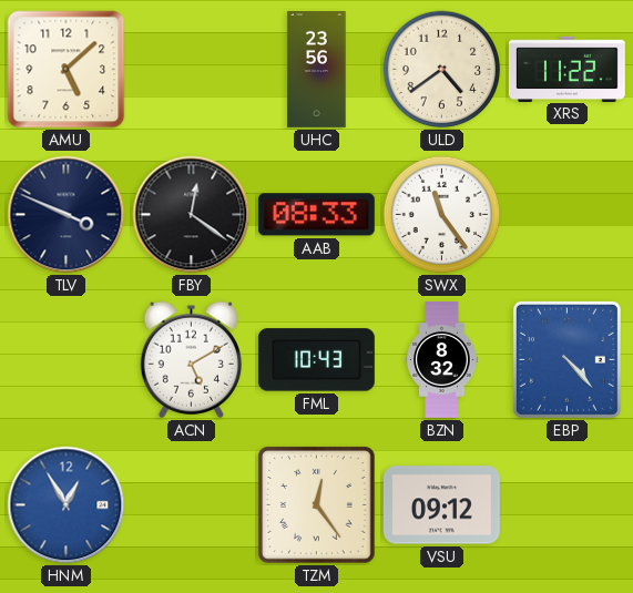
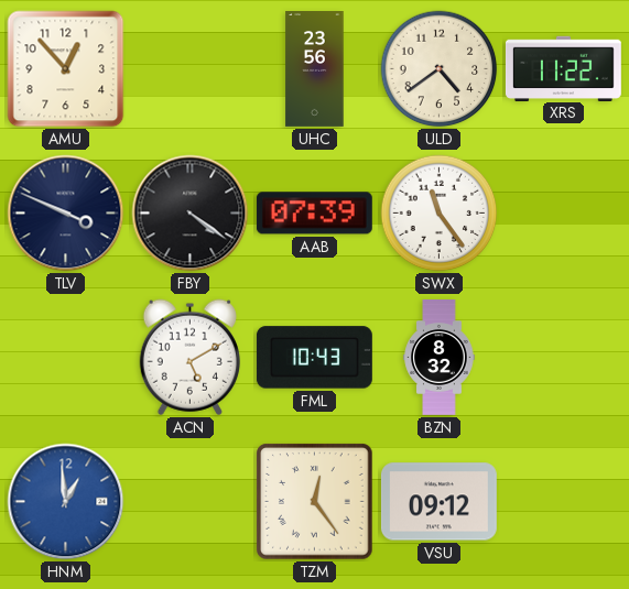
AMU: 5:08 -> 12:53 (66, 69)
FBY: 12:21 -> 4:21 (191, 214)
AAB: 08:33 -> 07:39 (314, 214)
EBP: 4:23 -> none (566, 359)
HNM: 12:55 -> 12:59 (66, 502)
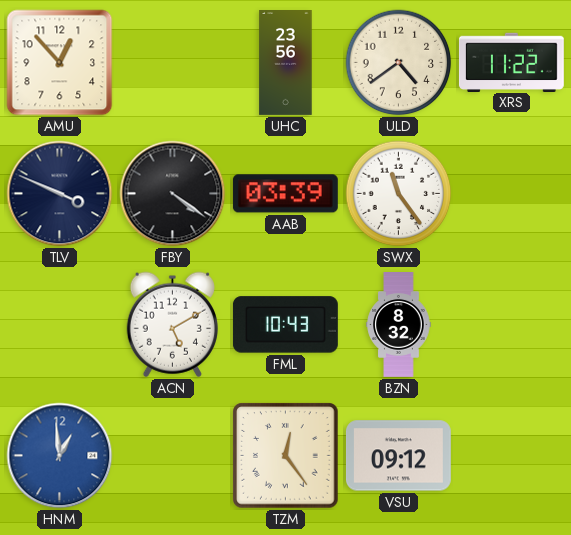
AAB: 07:39 -> 03:39 (285, 194)
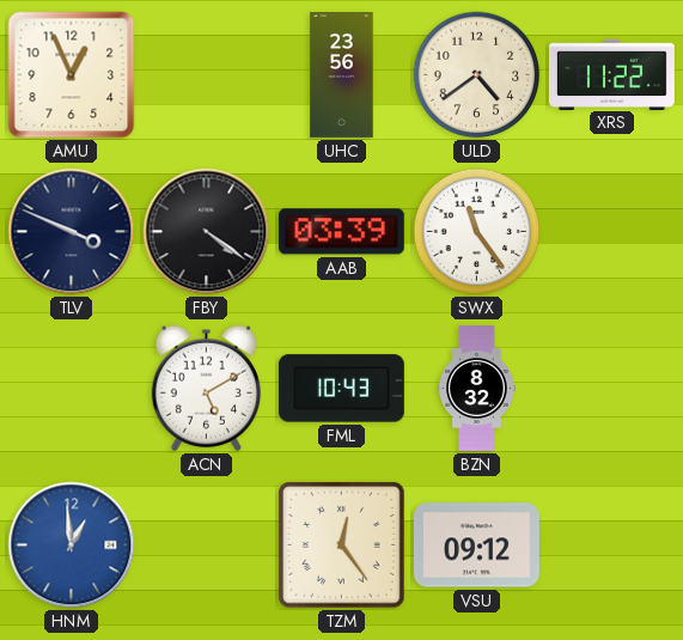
AMU: 12:53 -> 12:56 (72, 75)
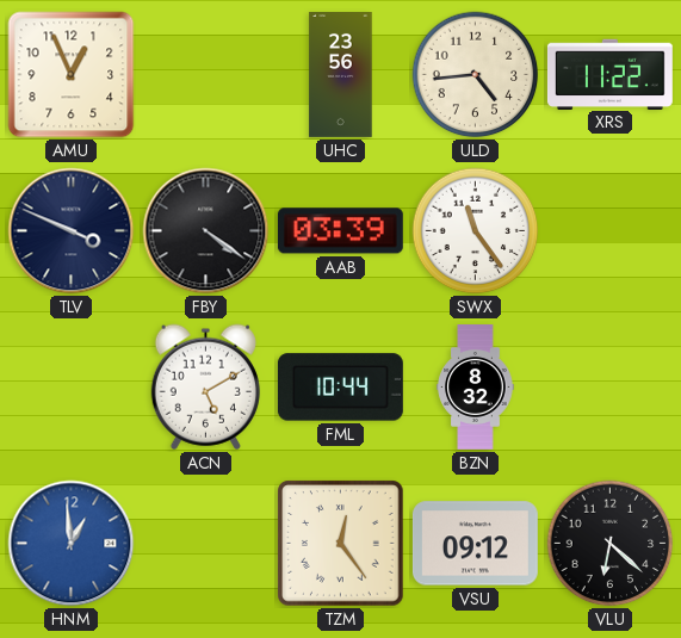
ULD: 4:39 -> 4:44 (476, 75)
FML: 10:43 -> 10:44 (340, 388)
VLU: none -> 6:22 (611, 544)
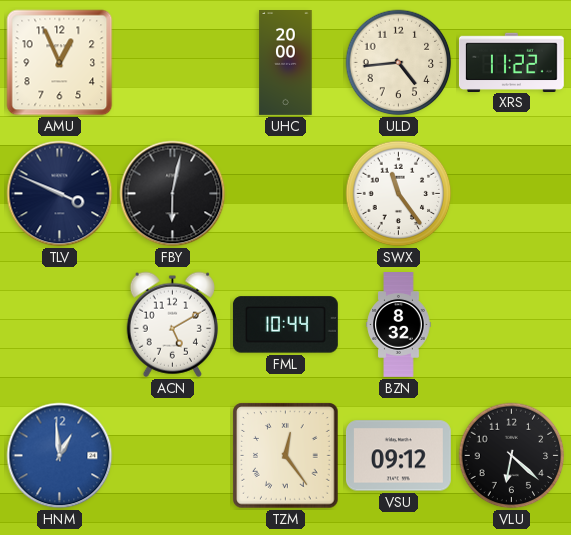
UHC: 23:56 -> 20:00 (286, 63)
FBY: 4:21 -> 6:02 (173, 194)
AAB: 03:39 -> none (340, 231)
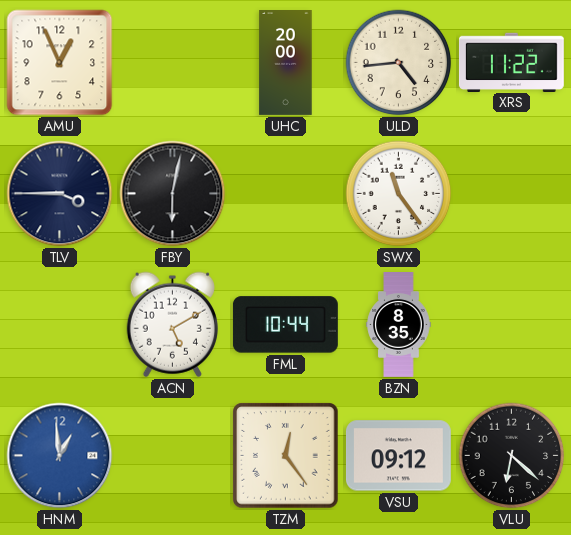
TLV: 3:49 -> 3:45 (60, 194)
BZN: 8:32 -> 8:35 (399, 325)
